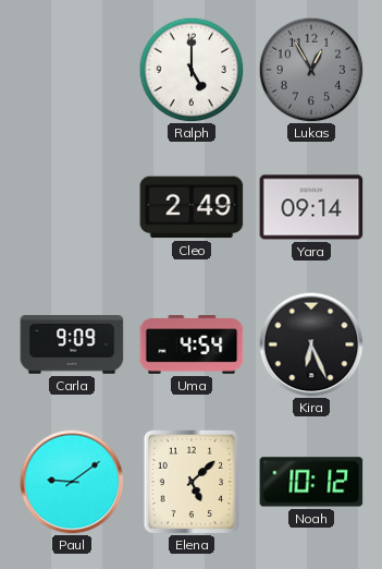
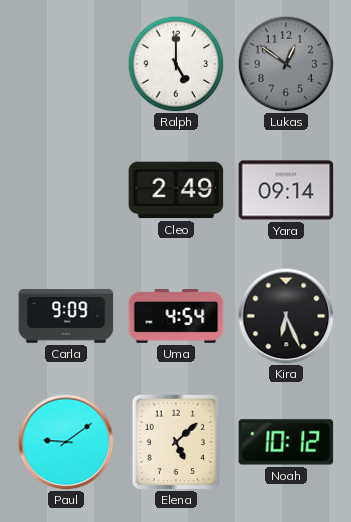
Lukas: 12:55 -> 12:51 (286, 64)
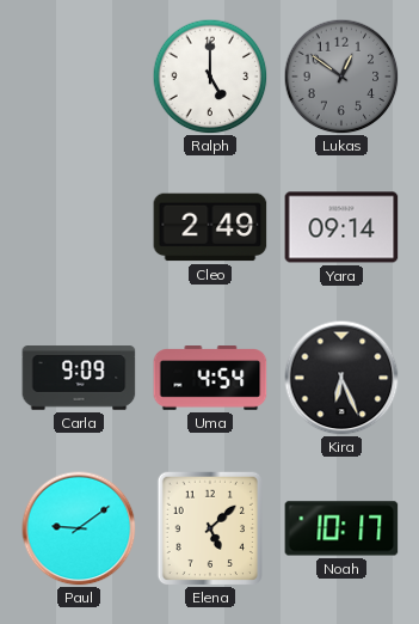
Noah: 10:12 -> 10:17 (341, 528)
